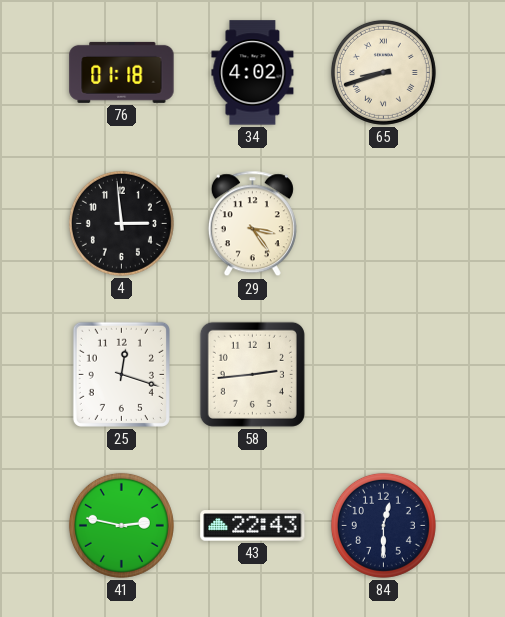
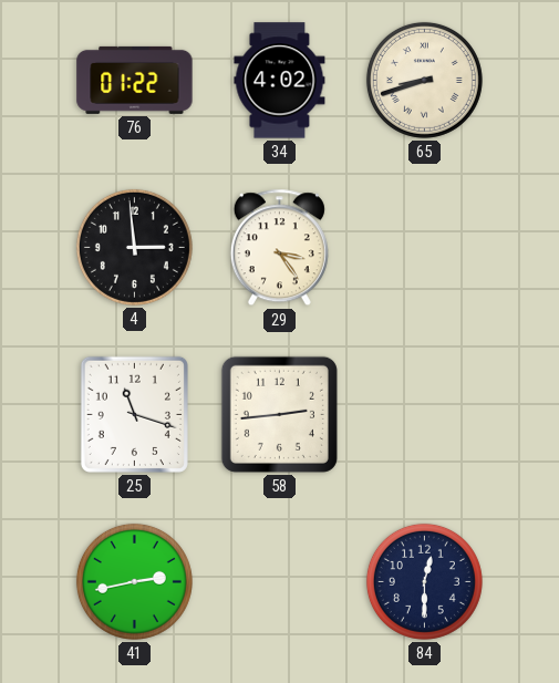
76: 01:18 -> 01:22 (135, 80)
25: 12:18 -> 11:18 (134, 414)
41: 2:47 -> 2:43 (134, 581)
43: 22:43 -> none (253, 526)
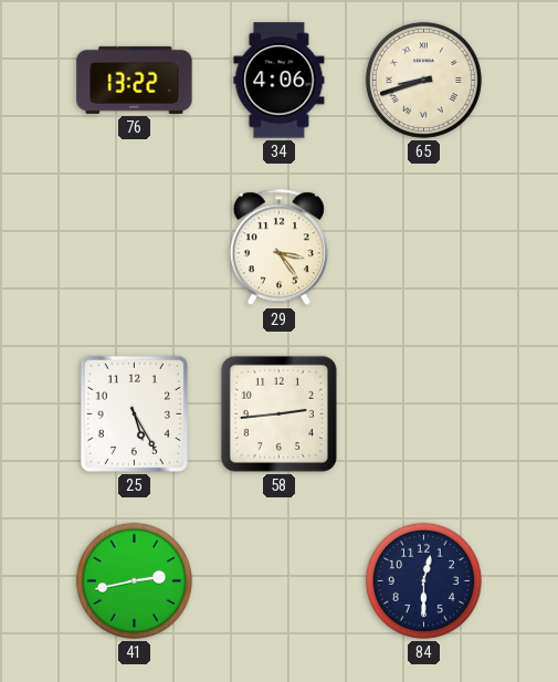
76: 01:22 -> 13:22 (135, 80)
34: 4:02 -> 4:06 (280, 81)
4: 2:59 -> none (134, 247)
25: 11:18 -> 5:25 (134, 413)
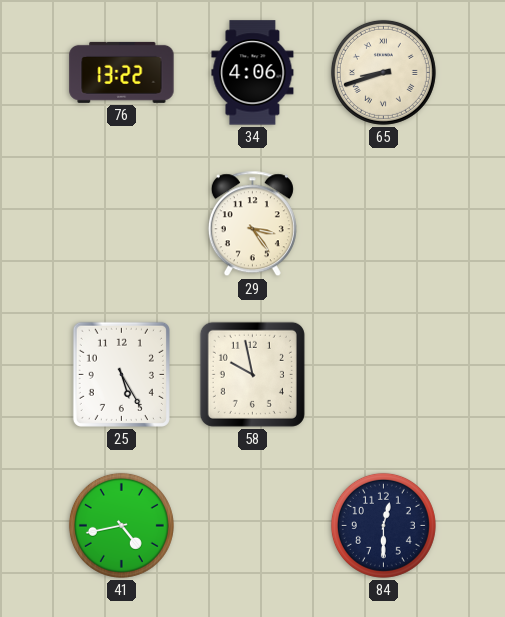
58: 2:44 -> 9:58 (252, 374)
41: 2:43 -> 4:43 (121, 525)
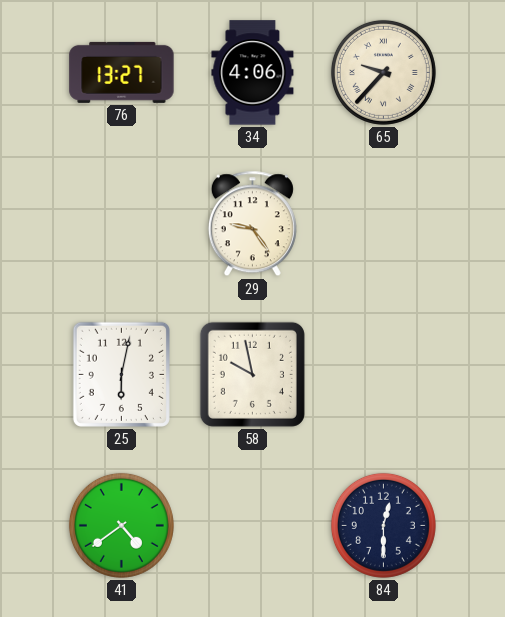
76: 13:22 -> 13:27 (122, 72)
65: 8:42 -> 9:37 (383, 72)
29: 3:24 -> 9:24 (252, 224)
25: 5:25 -> 6:02 (121, 374)
41: 4:43 -> 4:39 (121, 525)
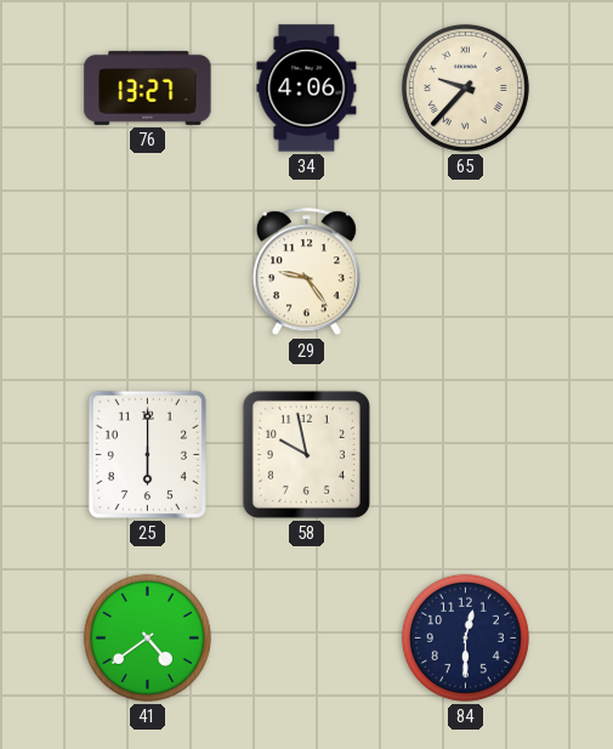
25: 6:02 -> 6:00 (147, 454)
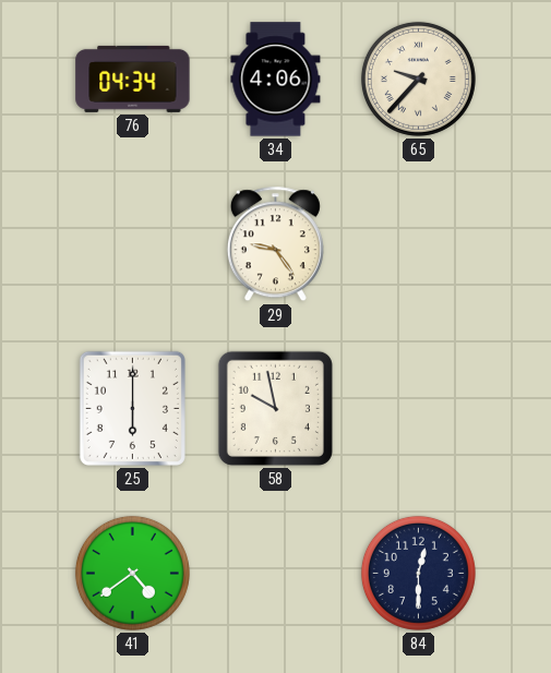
76: 13:27 -> 04:34 (133, 79)
